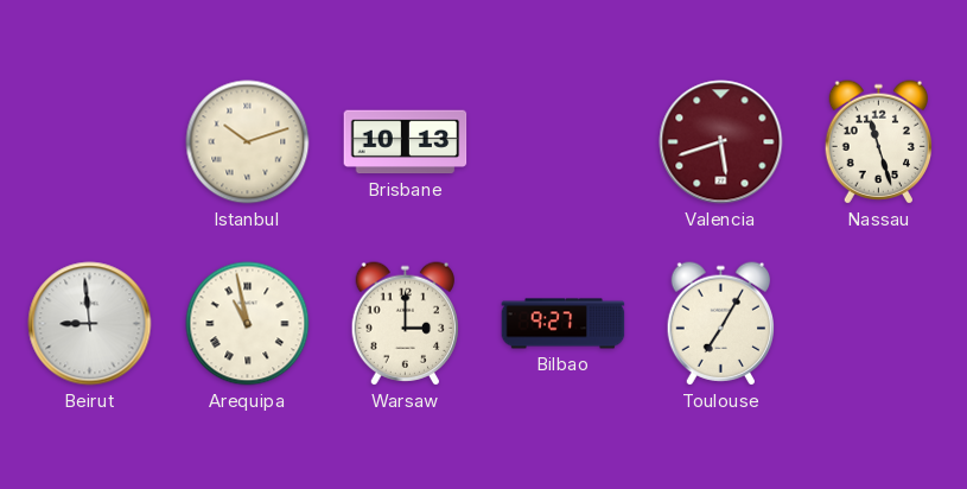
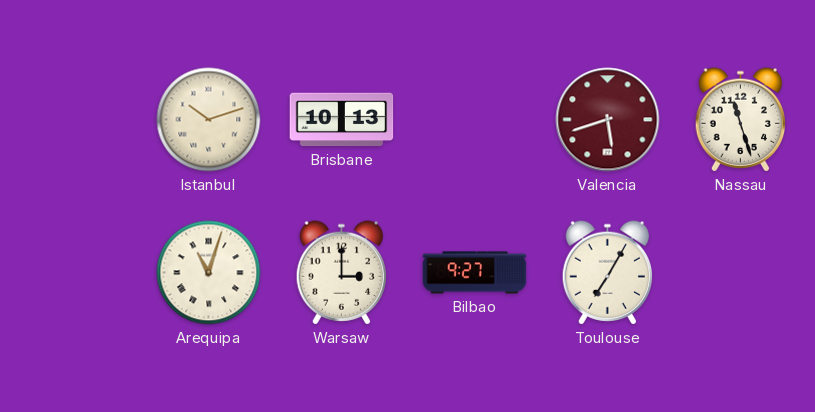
Beirut: 8:59 -> none (90, 324)
Arequipa: 10:58 -> 11:03 (209, 273)
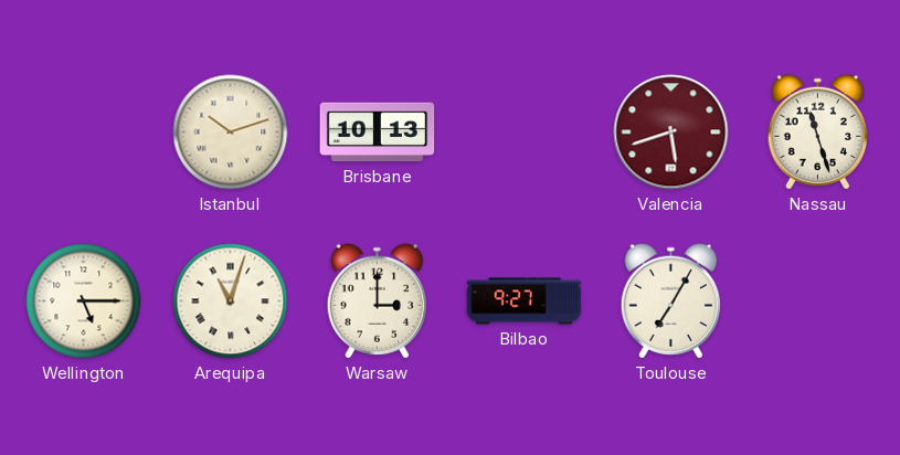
Wellington: none -> 5:15 (84, 301)
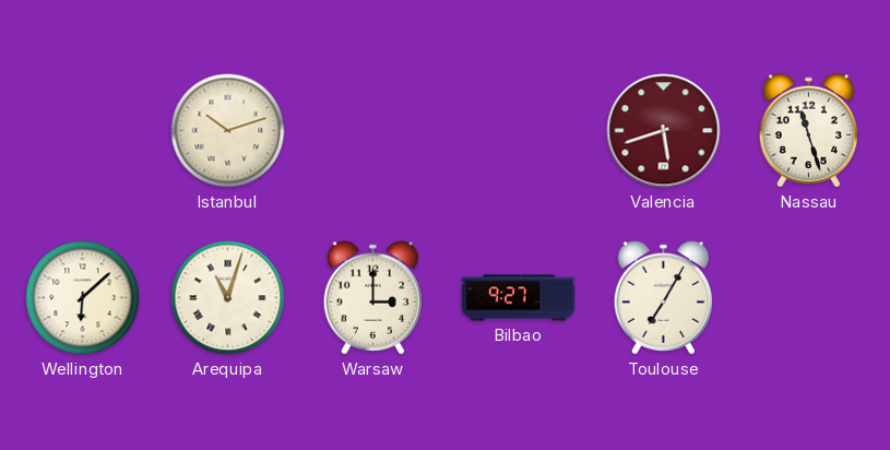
Brisbane: 10:13 -> none (378, 133)
Wellington: 5:15 -> 6:08 (83, 298)
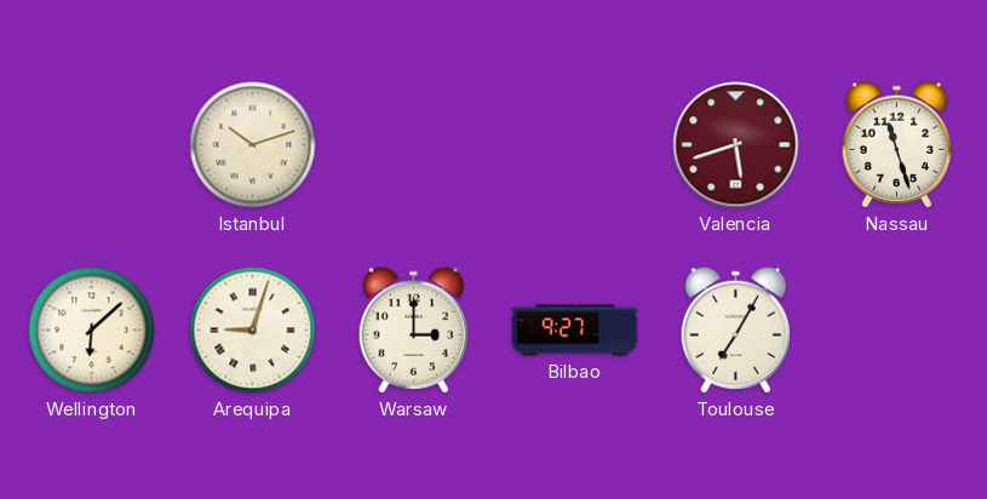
Arequipa: 11:03 -> 9:03 (253, 331)
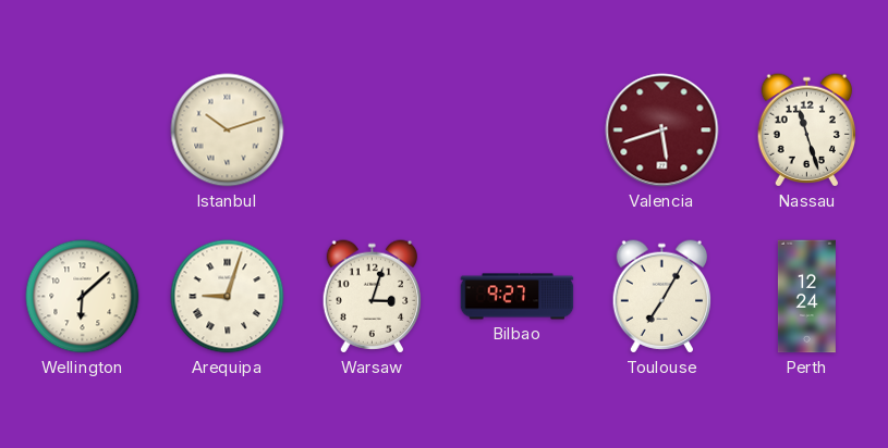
Warsaw: 3:00 -> 3:03 (372, 297)
Perth: none -> 12:24 (806, 297)
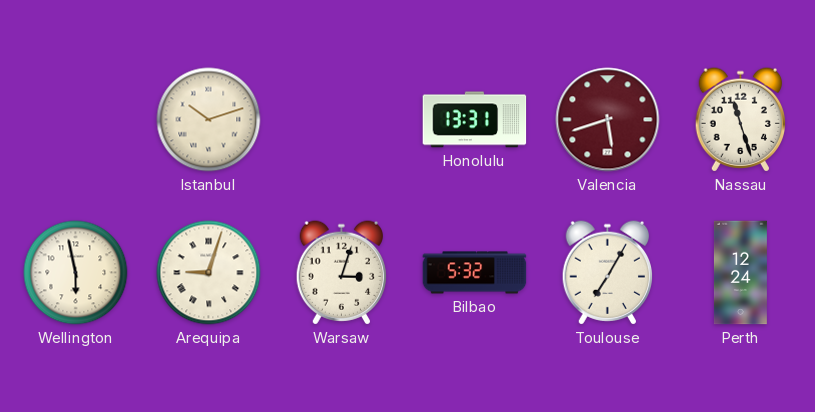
Honolulu: none -> 13:31 (475, 120)
Wellington: 6:08 -> 5:58 (76, 273)
Bilbao: 9:27 -> 5:32 (475, 273)
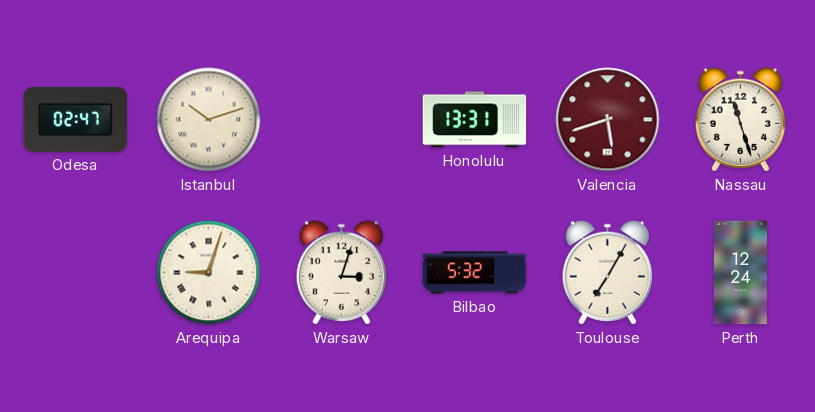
Odesa: none -> 02:47 (76, 119)
Wellington: 5:58 -> none (76, 273)
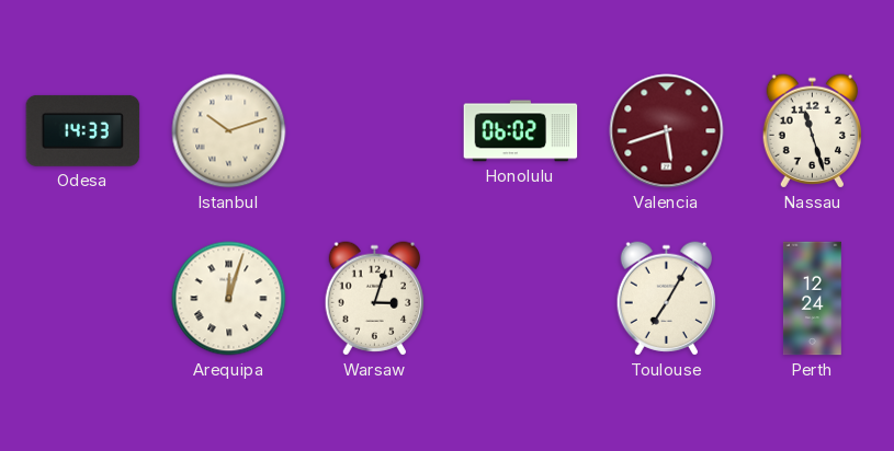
Odesa: 02:47 -> 14:33 (83, 130)
Honolulu: 13:31 -> 06:02 (521, 131)
Arequipa: 9:03 -> 12:03 (229, 299)
Bilbao: 5:32 -> none (475, 273)
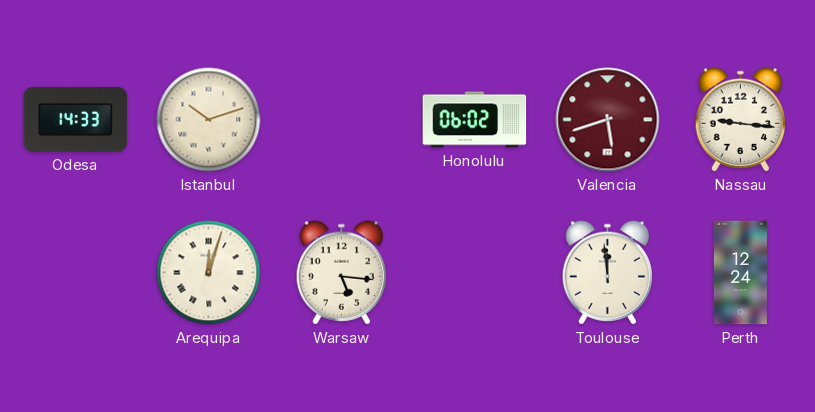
Nassau: 11:27 -> 9:16 (740, 120)
Warsaw: 3:03 -> 5:16 (341, 273)
Toulouse: 7:05 -> 11:59 (607, 273)
